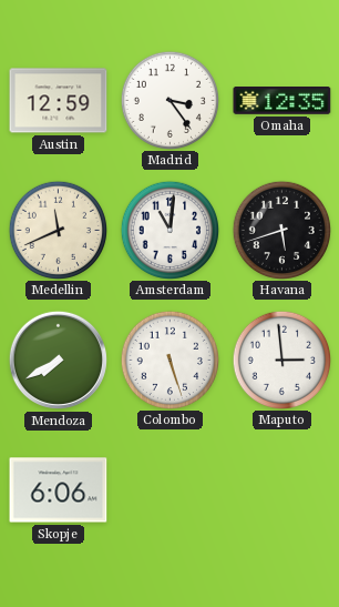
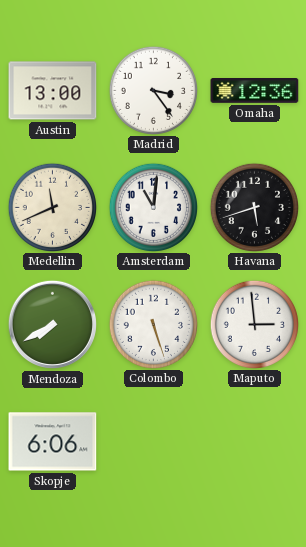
Austin: 12:59 -> 13:00 (53, 91)
Omaha: 12:35 -> 12:36 (255, 91)
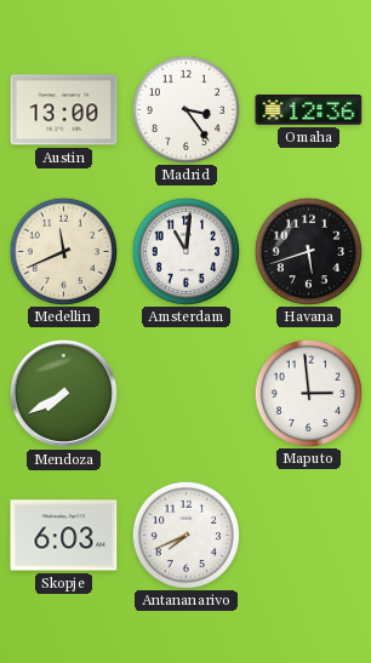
Colombo: 5:27 -> none (153, 324)
Skopje: 6:06 -> 6:03 (64, 536)
Antananarivo: none -> 7:41 (185, 535)
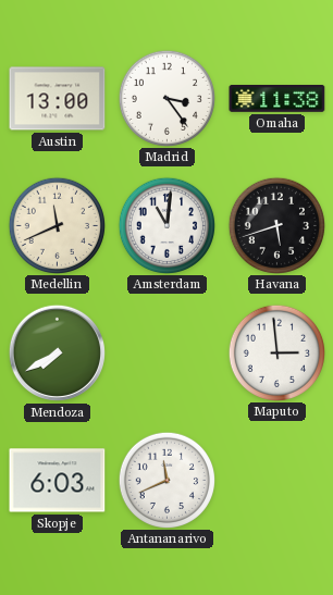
Omaha: 12:36 -> 11:38 (277, 99)
Antananarivo: 7:41 -> 11:41 (166, 480)
